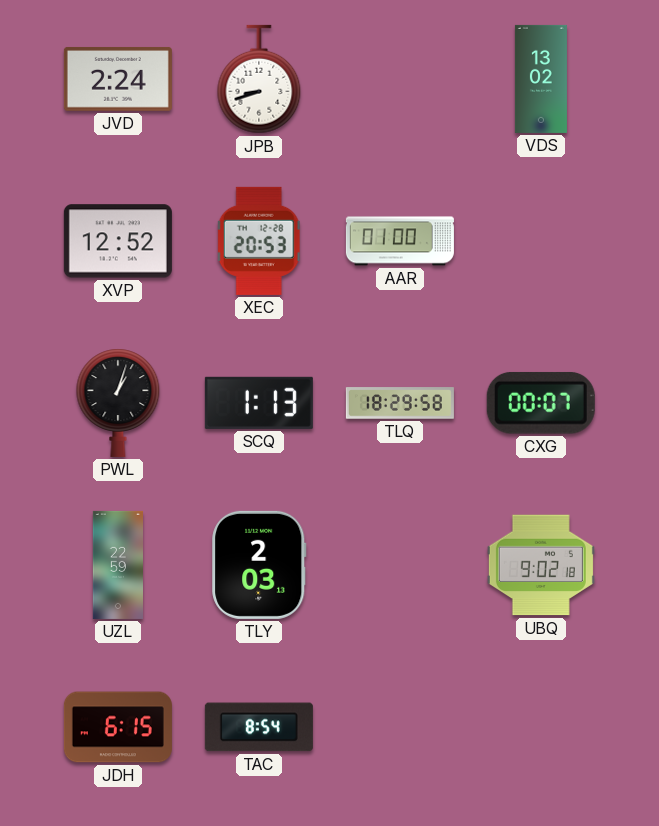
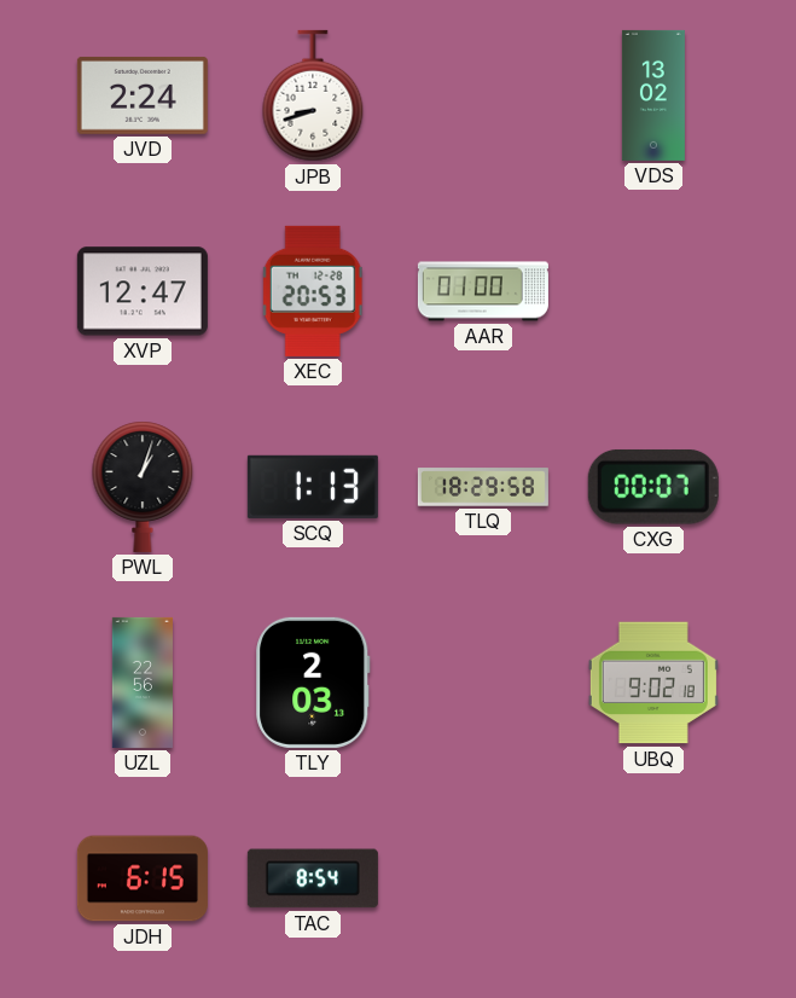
XVP: 12:52 -> 12:47 (143, 291)
UZL: 22:59 -> 22:56 (141, 683)
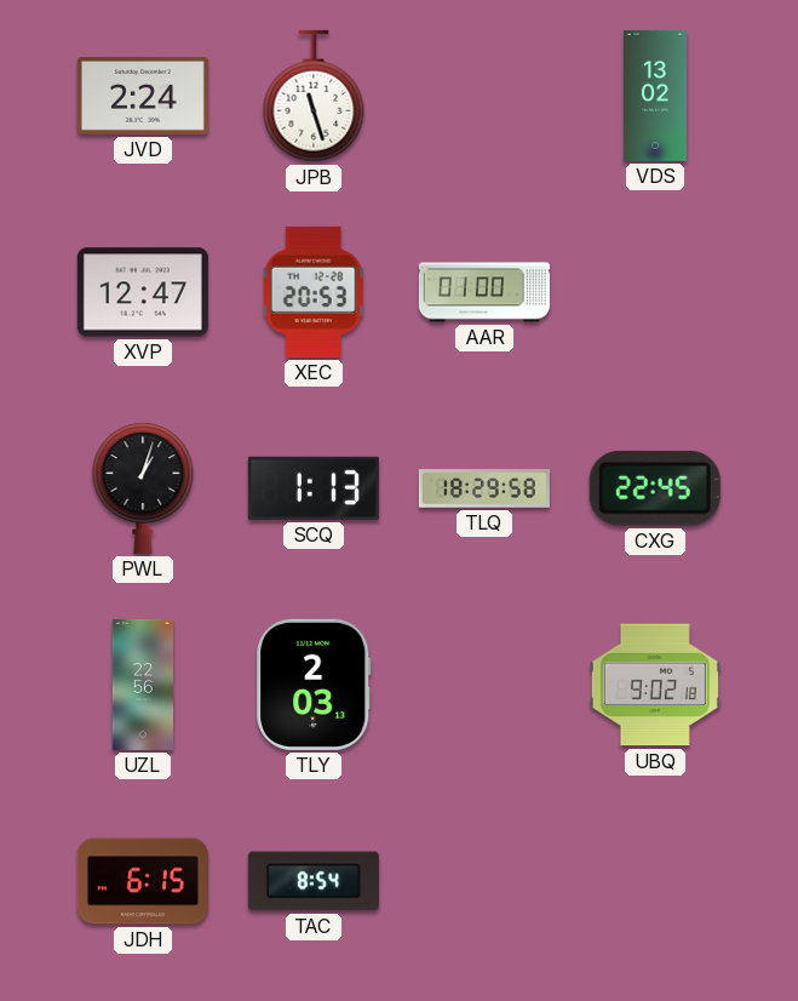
JPB: 8:42 -> 11:27 (314, 96)
CXG: 00:07 -> 22:45 (655, 488)
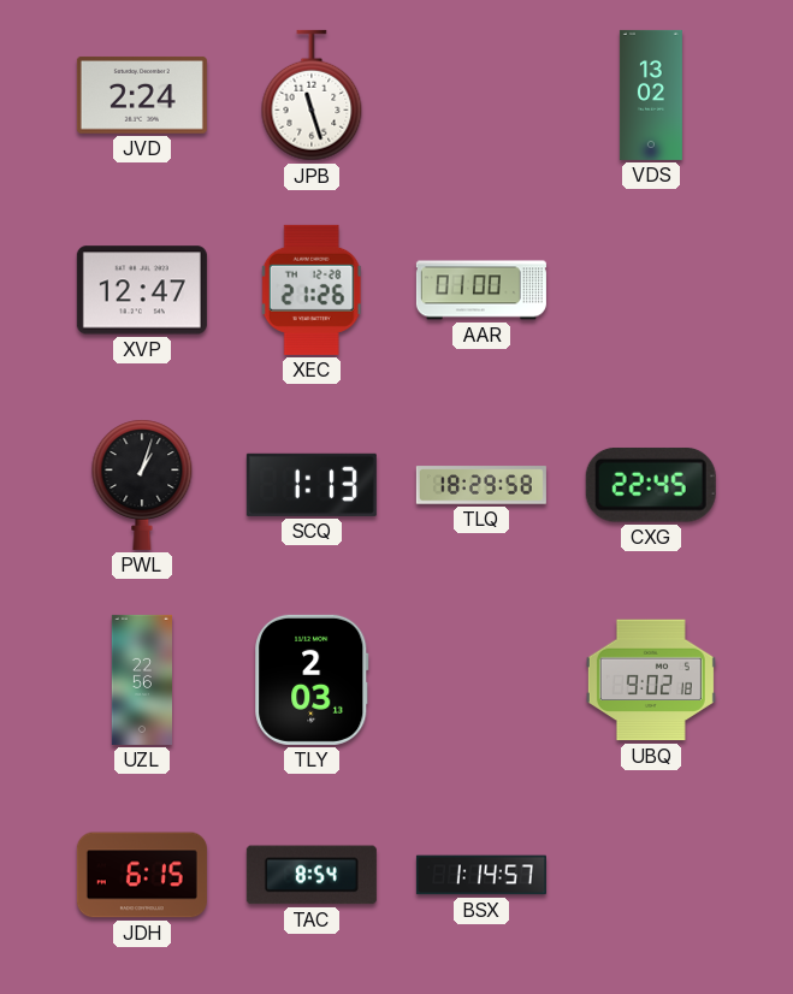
XEC: 20:53 -> 21:26 (312, 290)
BSX: none -> 1:14 (481, 875)
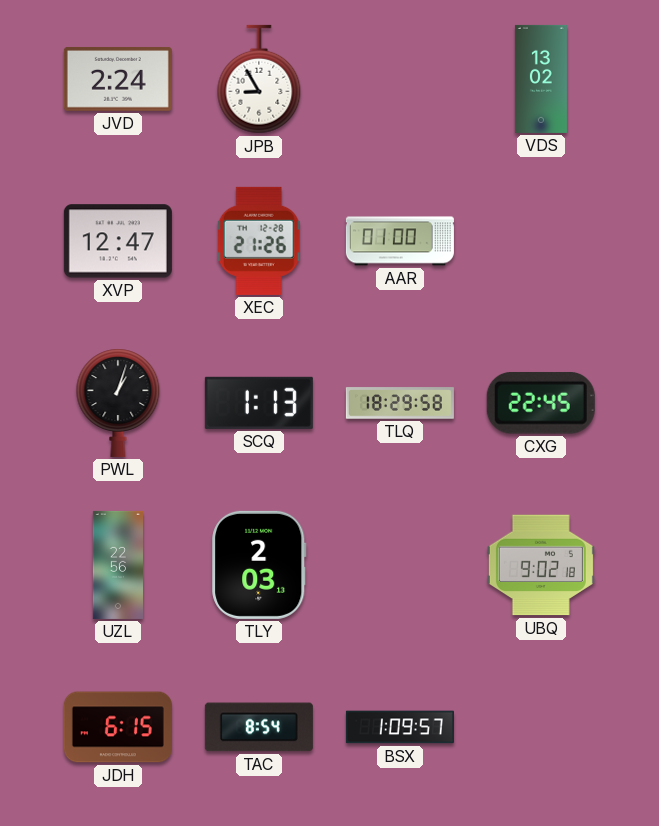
JPB: 11:27 -> 8:55 (259, 79)
BSX: 1:14 -> 1:09 (400, 727)
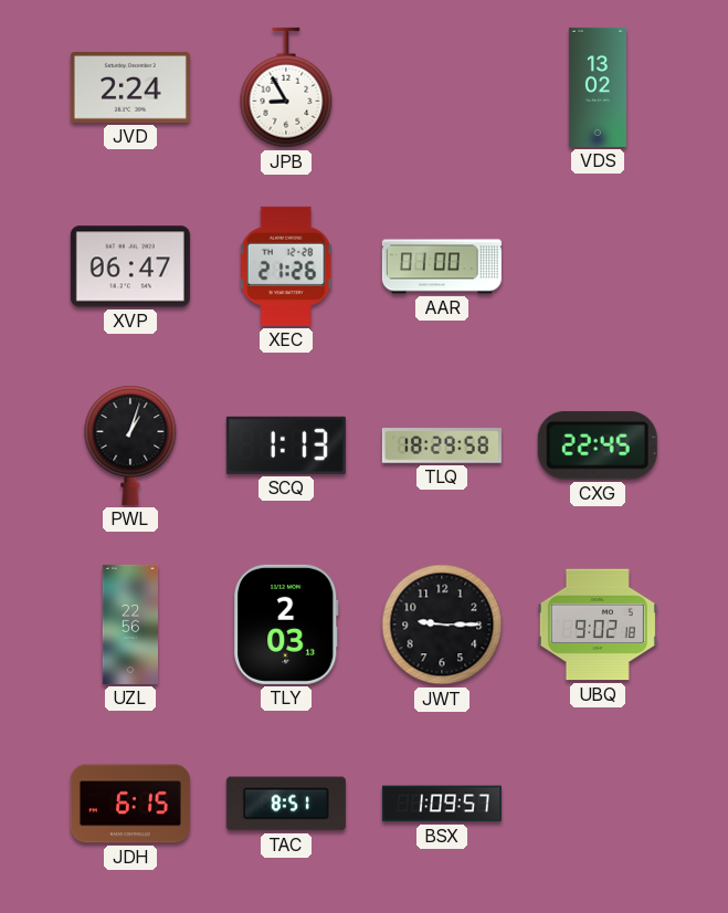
XVP: 12:47 -> 06:47 (130, 266)
JWT: none -> 9:15 (442, 625)
TAC: 8:54 -> 8:51 (286, 804)
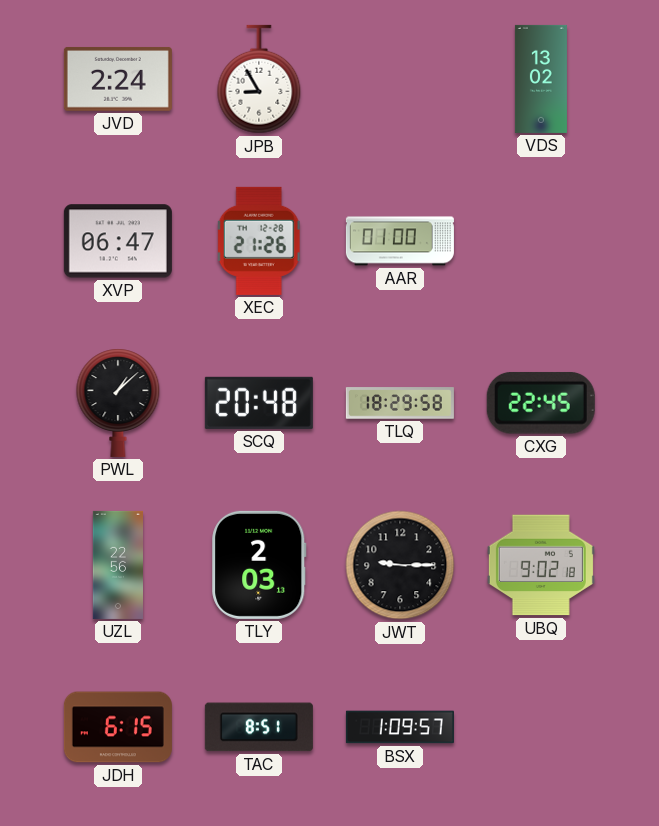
PWL: 1:03 -> 1:08 (118, 403)
SCQ: 1:13 -> 20:48 (259, 403)
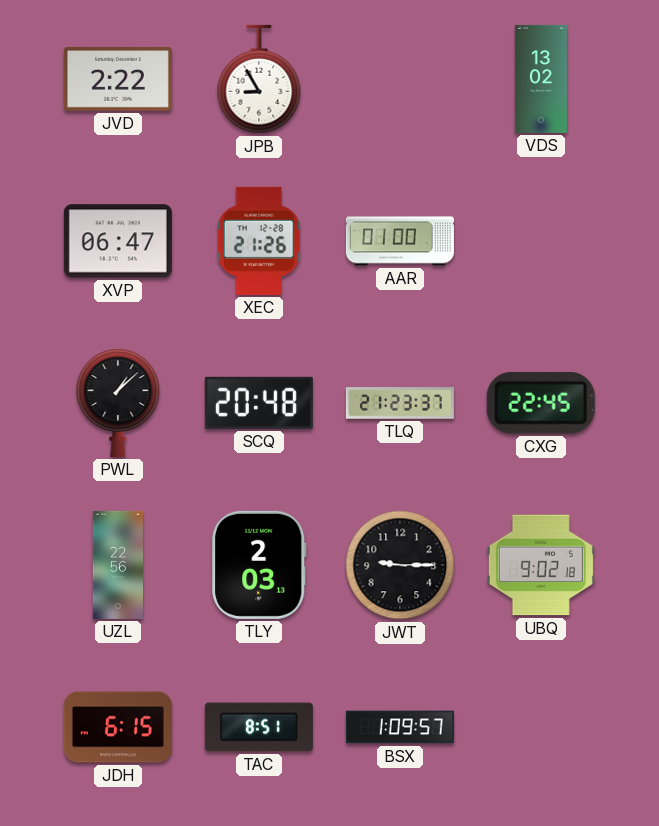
JVD: 2:24 -> 2:22 (118, 79)
TLQ: 18:29 -> 21:23 (400, 403)
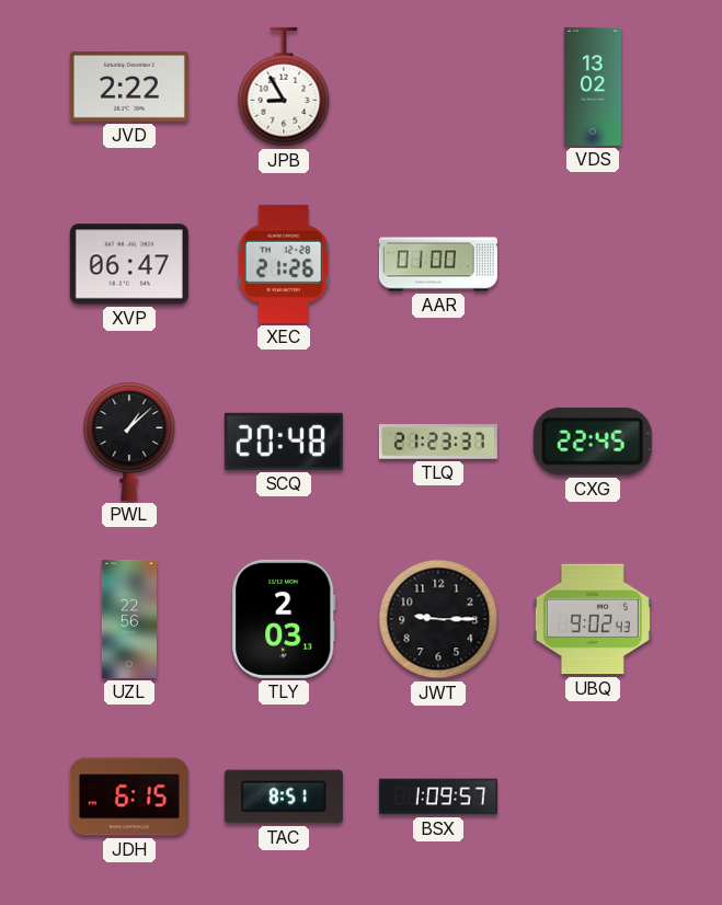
UBQ: 9:02:18 -> 9:02:43 (593, 619)
